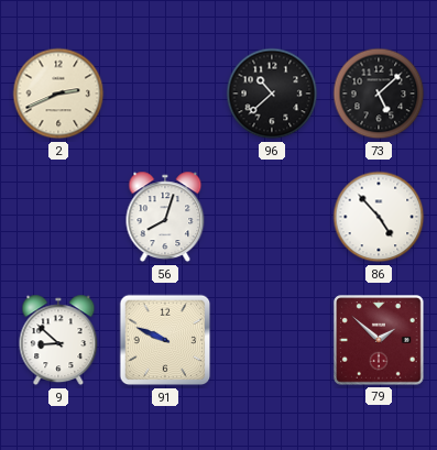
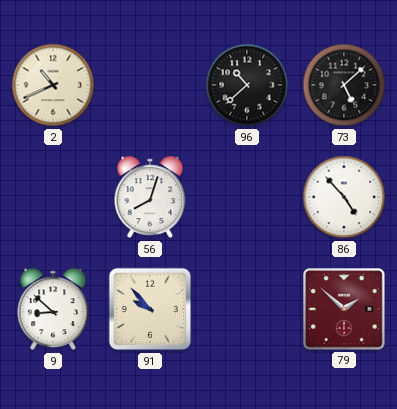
2: 2:41 -> 10:41 (53, 85)
91: 9:49 -> 9:53 (150, 309)
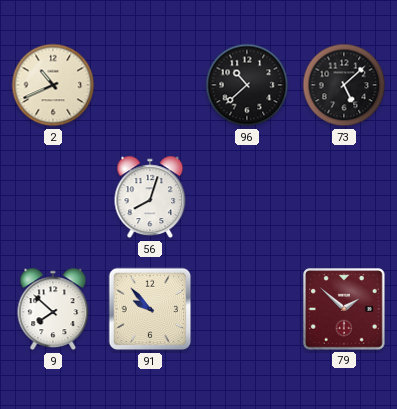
86: 4:53 -> none (344, 197)
9: 8:52 -> 7:52 (53, 309)
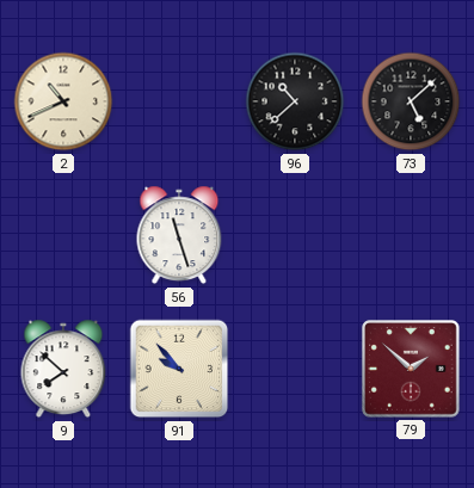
56: 8:03 -> 11:27 (179, 235)
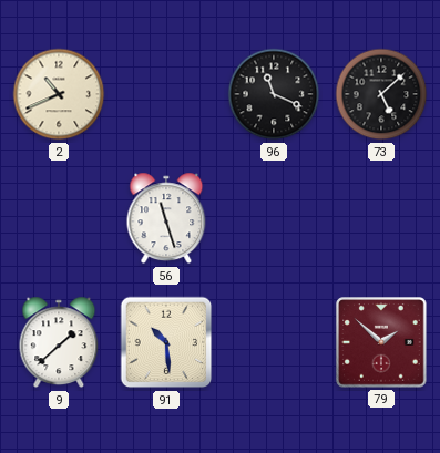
96: 10:38 -> 11:19 (274, 94)
9: 7:52 -> 1:38 (59, 342)
91: 9:53 -> 10:29 (166, 342)
